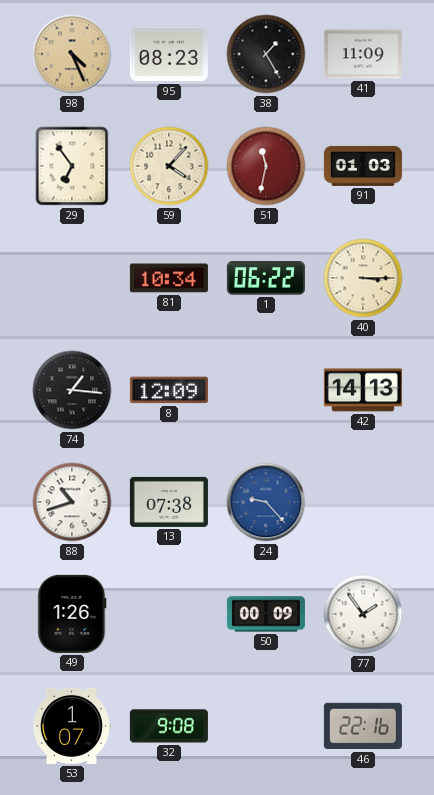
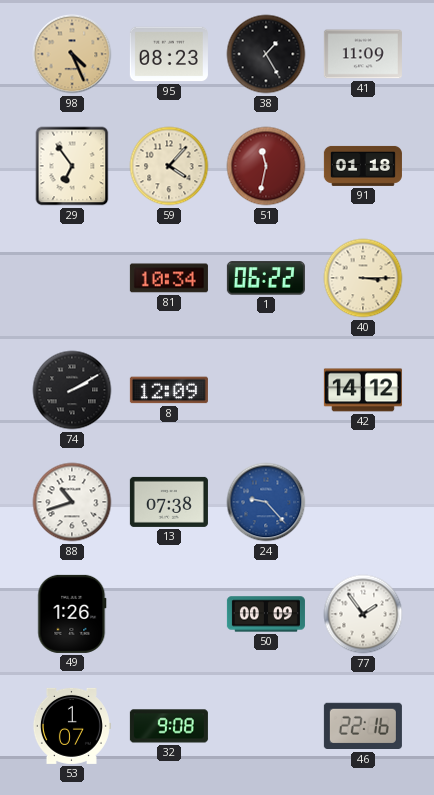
91: 01:03 -> 01:18 (363, 166)
74: 1:16 -> 2:10 (72, 390)
42: 14:13 -> 14:12 (363, 390)
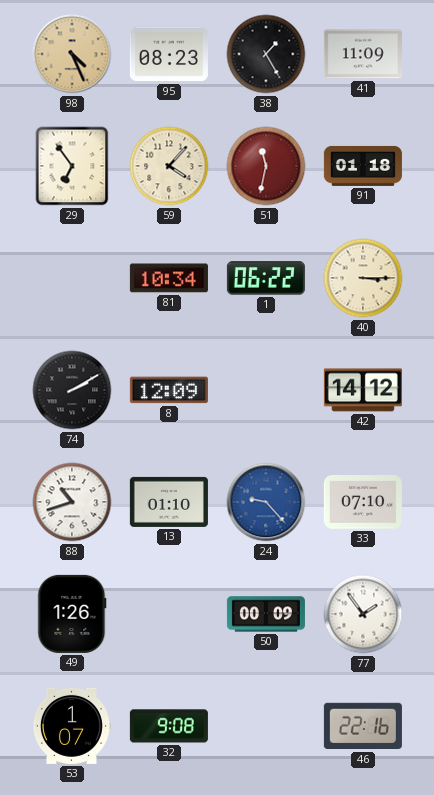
13: 07:38 -> 01:10 (169, 502)
33: none -> 07:10 (363, 503)
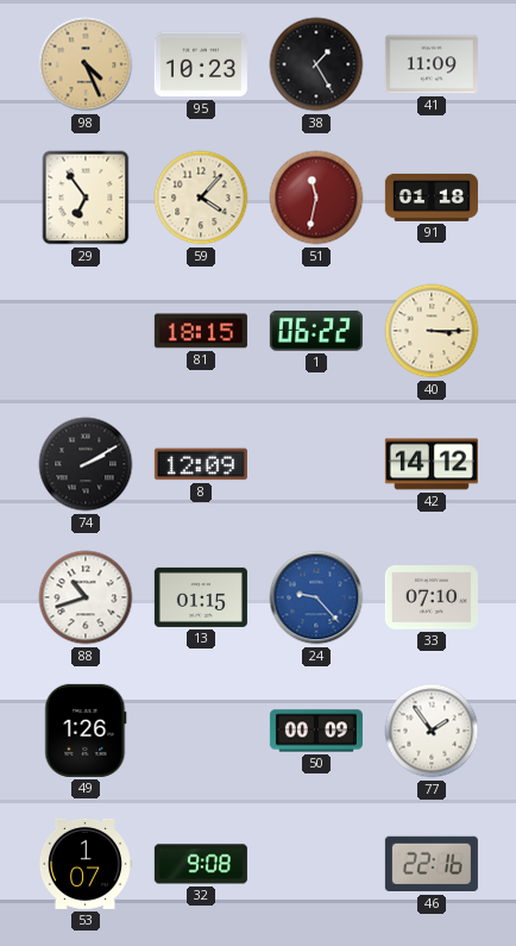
95: 08:23 -> 10:23 (201, 64)
81: 10:34 -> 18:15 (201, 331)
13: 01:10 -> 01:15 (201, 597)
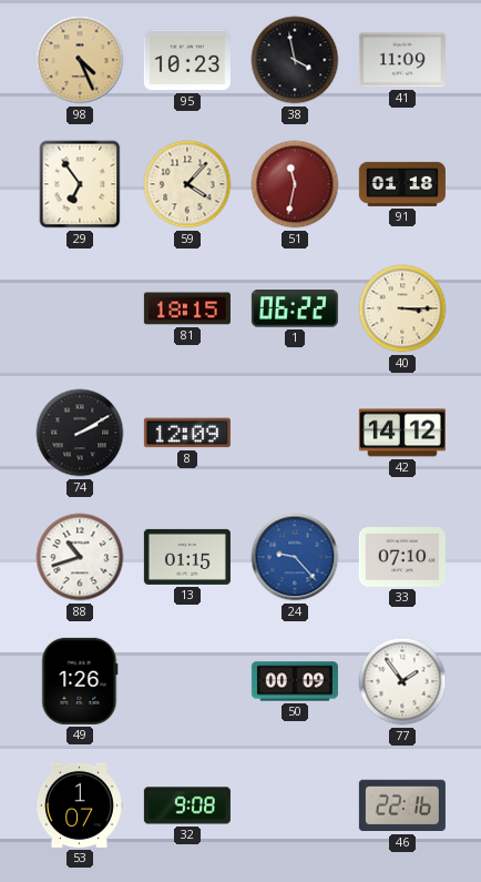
38: 1:25 -> 3:58 (295, 60)
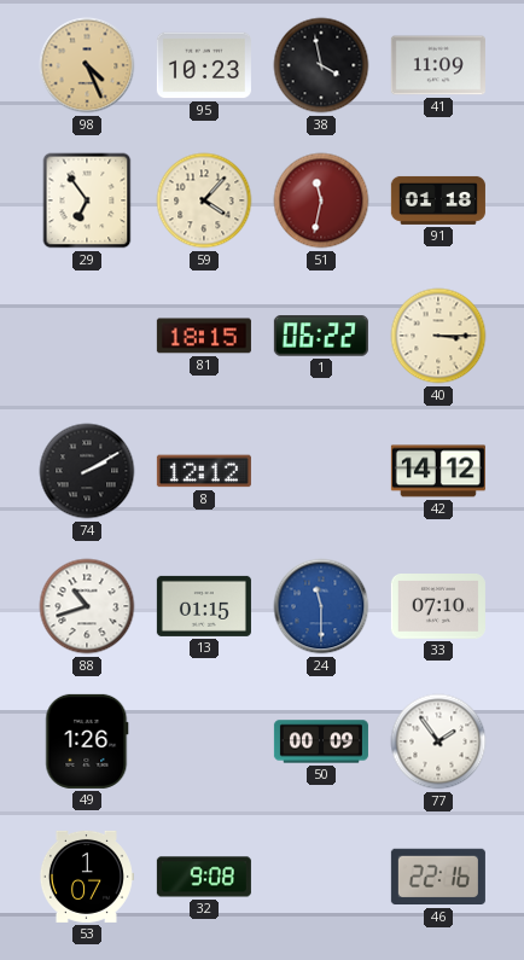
8: 12:09 -> 12:12 (204, 471)
24: 9:23 -> 11:30 (321, 606)
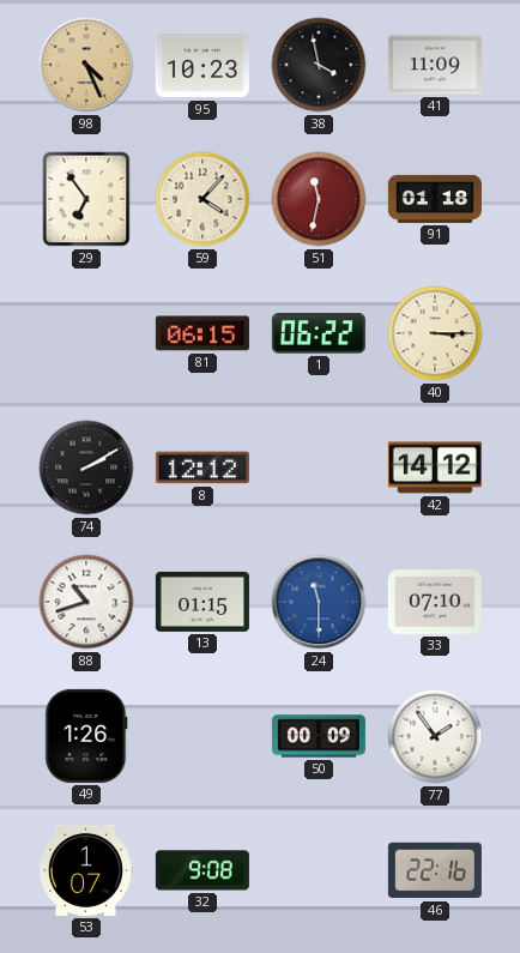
81: 18:15 -> 06:15 (202, 333)
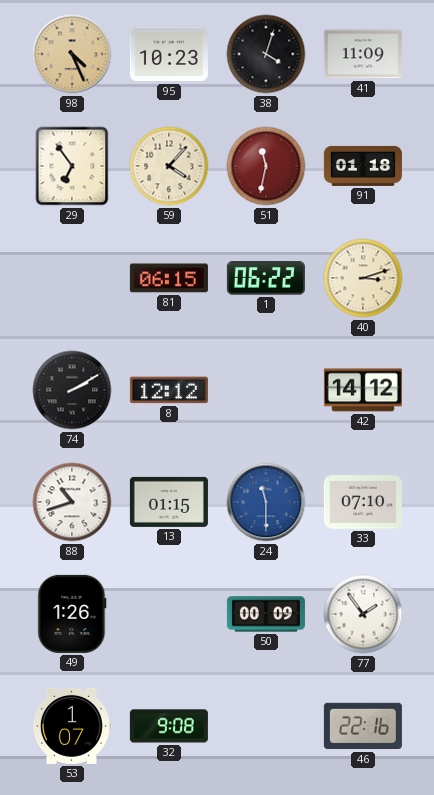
38: 3:58 -> 4:03 (266, 54)
40: 3:15 -> 3:12 (363, 278)
